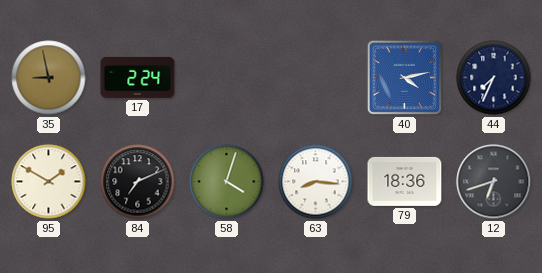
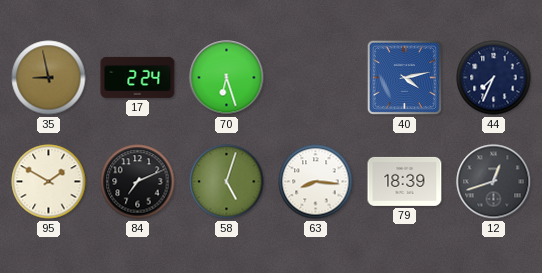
70: none -> 6:27 (227, 78)
58: 4:03 -> 5:03 (227, 182)
79: 18:36 -> 18:39 (405, 181)
12: 6:42 -> 12:42 (494, 182)
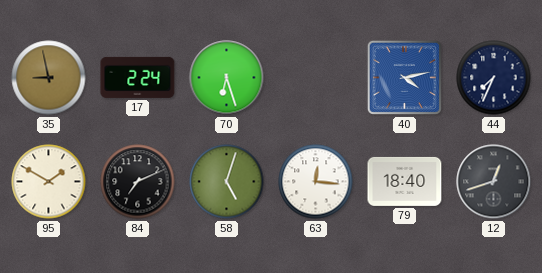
63: 8:16 -> 12:16 (316, 182)
79: 18:39 -> 18:40 (405, 181)
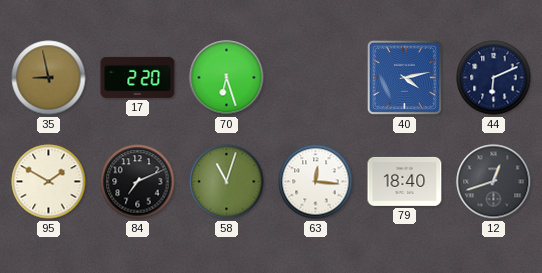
17: 2:24 -> 2:20 (138, 77)
44: 7:34 -> 6:11 (494, 78)
58: 5:03 -> 11:03 (227, 182)
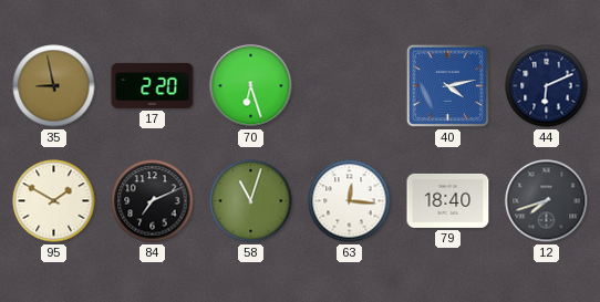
12: 12:42 -> 7:42 (547, 201)
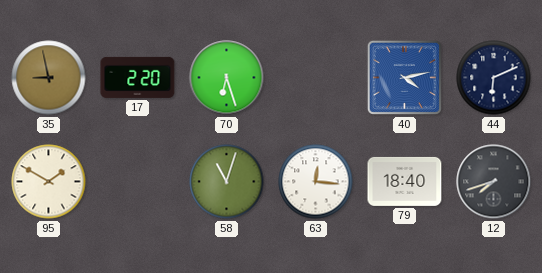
84: 7:11 -> none (153, 201)
